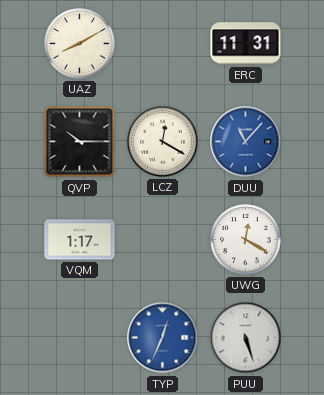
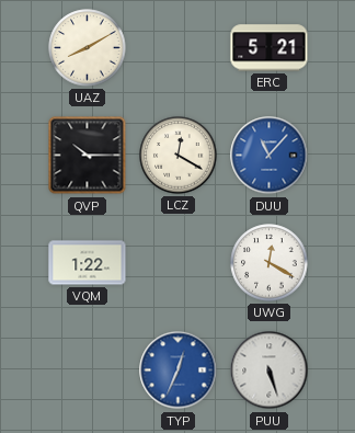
ERC: 11:31 -> 5:21 (270, 48)
VQM: 1:17 -> 1:22 (88, 263)
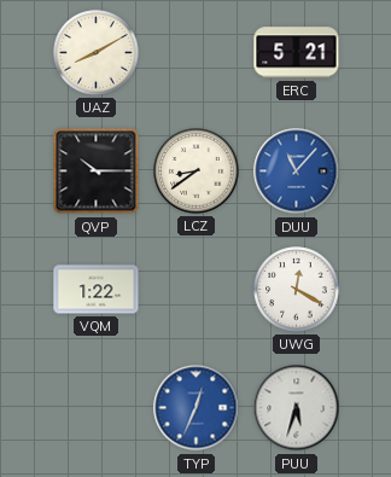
LCZ: 12:20 -> 8:39 (197, 171)
PUU: 5:27 -> 5:33 (297, 408)
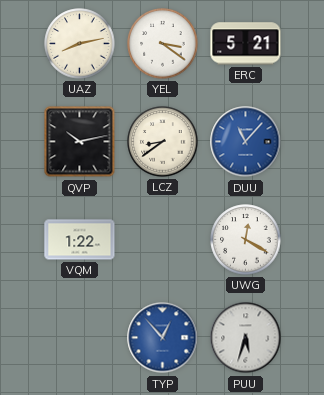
UAZ: 8:10 -> 8:13 (80, 44)
YEL: none -> 3:21 (163, 44)
QVP: 10:15 -> 10:13 (80, 142)
TYP: 12:34 -> 12:53 (163, 338)
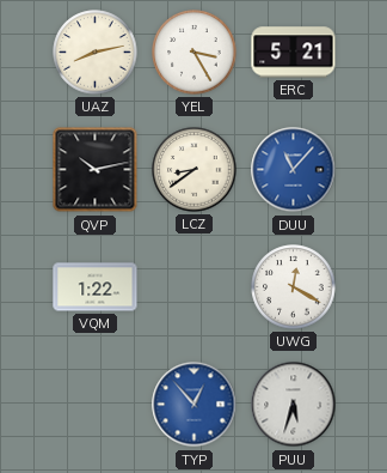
YEL: 3:21 -> 3:25 (195, 53)
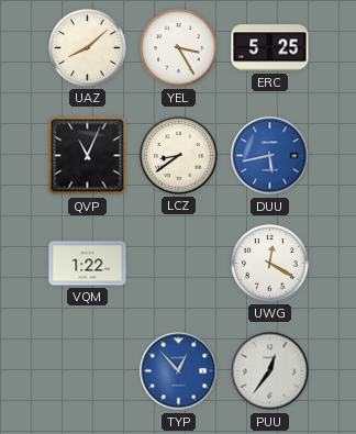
UAZ: 8:13 -> 8:08 (88, 48)
ERC: 5:21 -> 5:25 (270, 48)
QVP: 10:13 -> 11:04 (88, 156)
DUU: 11:07 -> 5:43 (270, 156)
PUU: 5:33 -> 12:36 (270, 371)
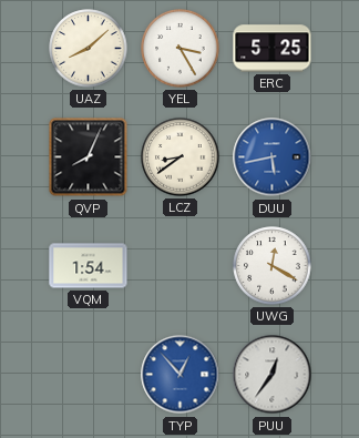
QVP: 11:04 -> 8:04 (89, 157)
VQM: 1:22 -> 1:54 (89, 266)
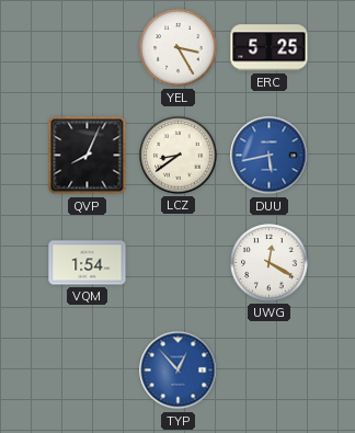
UAZ: 8:08 -> none (89, 49)
PUU: 12:36 -> none (273, 375)
